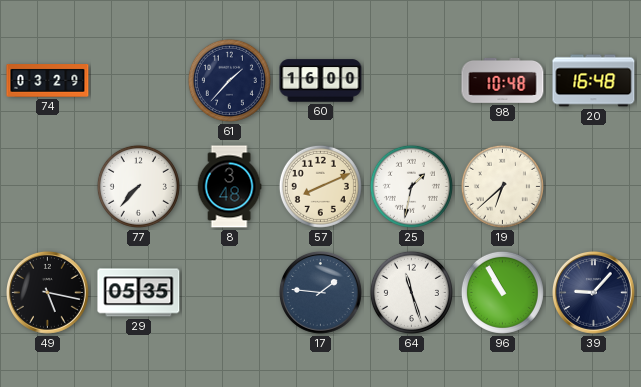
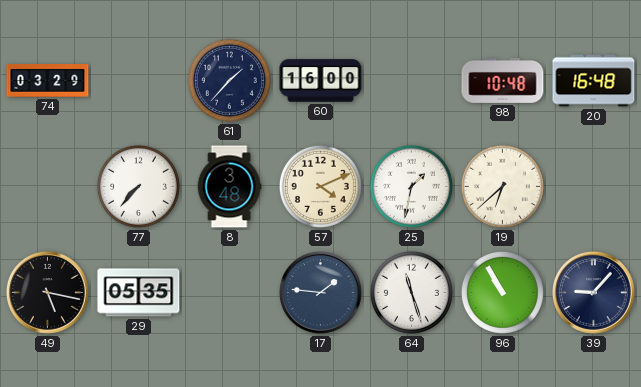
57: 8:11 -> 4:11 (320, 186)
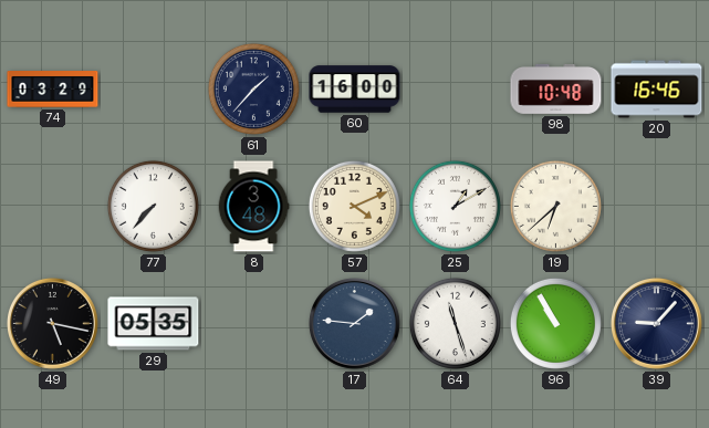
20: 16:48 -> 16:46 (657, 90)
25: 1:32 -> 1:10 (455, 206)
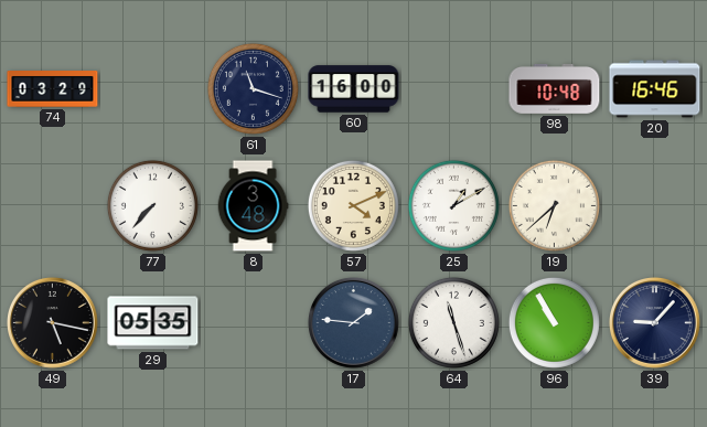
61: 1:37 -> 11:18 (253, 88)
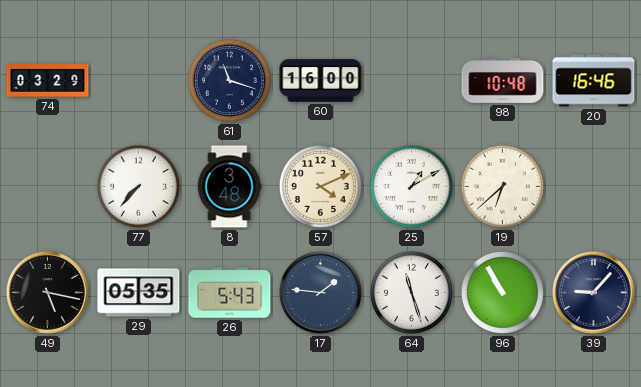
26: none -> 5:43 (230, 293)
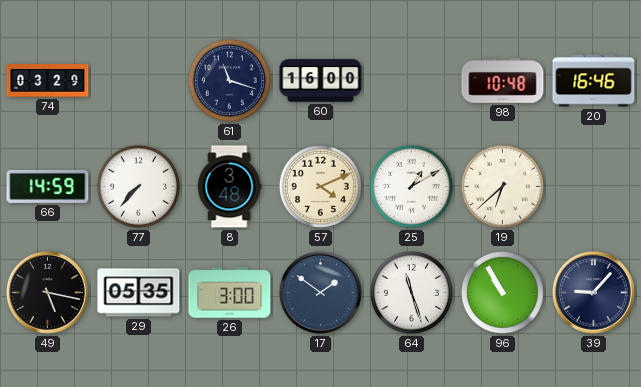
66: none -> 14:59 (48, 186)
26: 5:43 -> 3:00 (230, 293)
17: 1:46 -> 1:51 (321, 293)
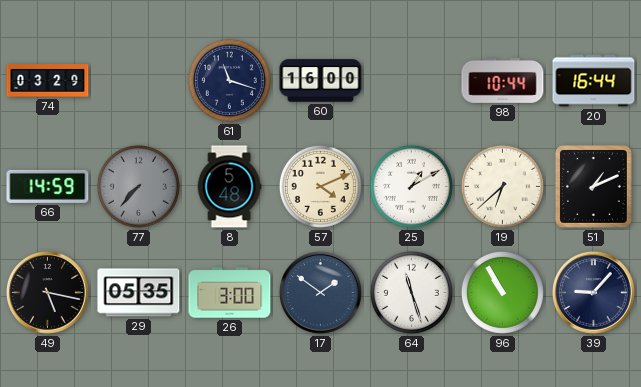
98: 10:48 -> 10:44 (503, 80)
20: 16:46 -> 16:44 (594, 81)
77 dial: white -> grey (138, 186)
8: 3:48 -> 5:48 (229, 187)
51: none -> 1:11 (593, 186)
